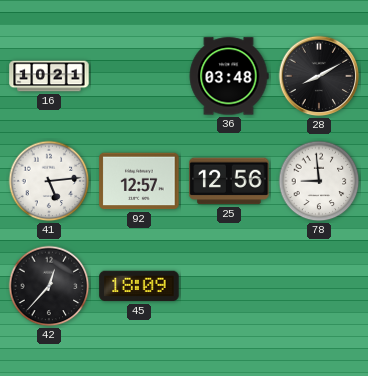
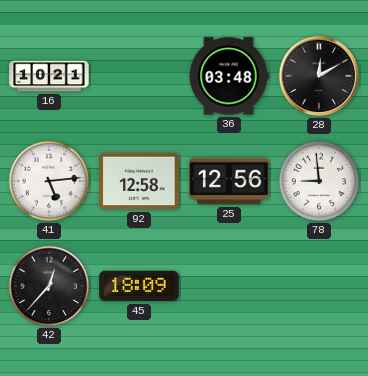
28: 8:10 -> 12:10 (319, 76)
92: 12:57 -> 12:58 (139, 181)
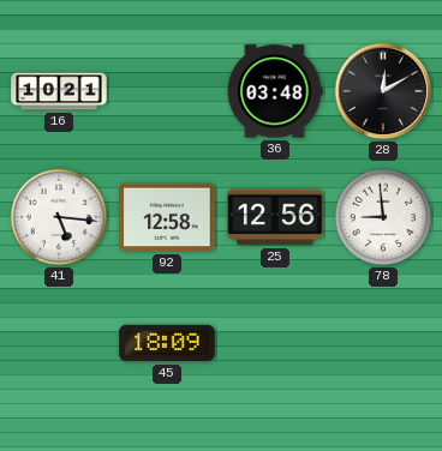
41: 5:14 -> 5:16 (59, 217)
42: 12:37 -> none (49, 286)
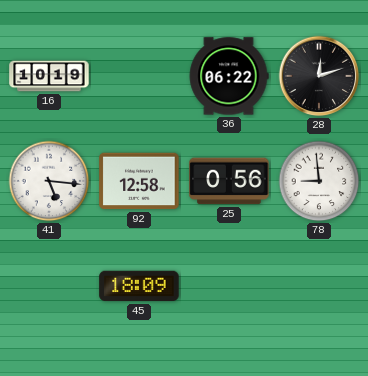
16: 10:21 -> 10:19 (49, 76)
36: 03:48 -> 06:22 (229, 76)
28: 12:10 -> 12:12 (319, 76)
25: 12:56 -> 0:56 (229, 181)
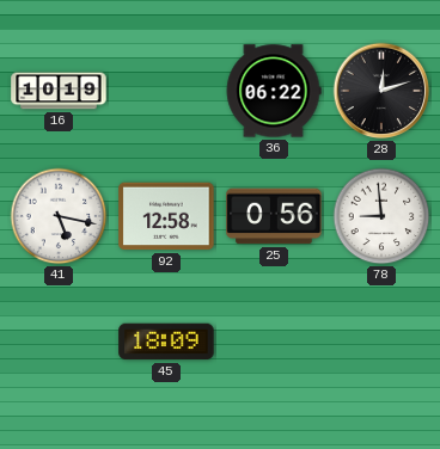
41: 5:16 -> 5:17 (59, 216)
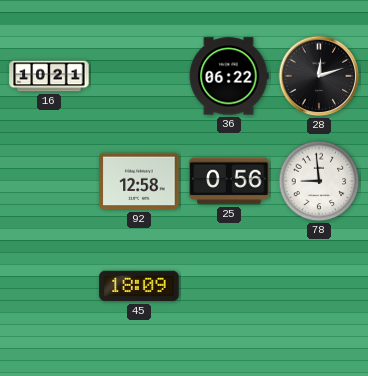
16: 10:19 -> 10:21 (49, 76)
41: 5:17 -> none (59, 216)
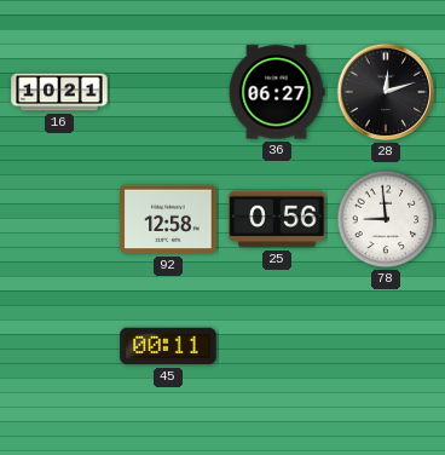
36: 06:22 -> 06:27 (277, 92)
45: 18:09 -> 00:11 (168, 346)
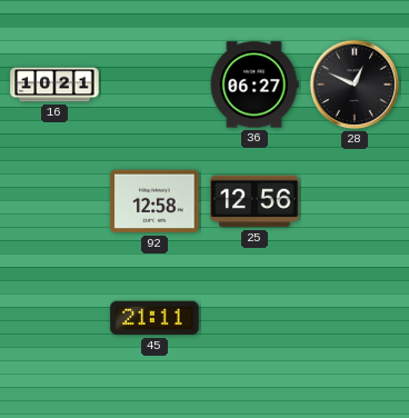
28: 12:12 -> 12:49 (355, 84)
25: 0:56 -> 12:56 (255, 201)
78: 8:59 -> none (386, 219)
45: 00:11 -> 21:11 (154, 318)
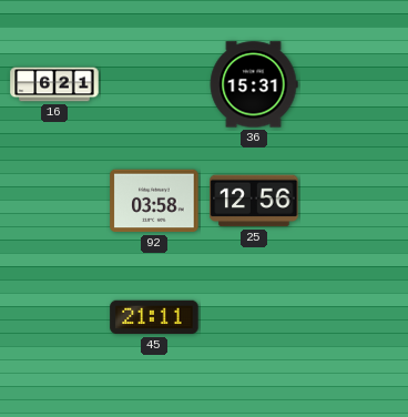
16: 10:21 -> 6:21 (54, 84)
36: 06:27 -> 15:31 (254, 84)
28: 12:49 -> none (355, 84)
92: 12:58 -> 03:58 (154, 201)
